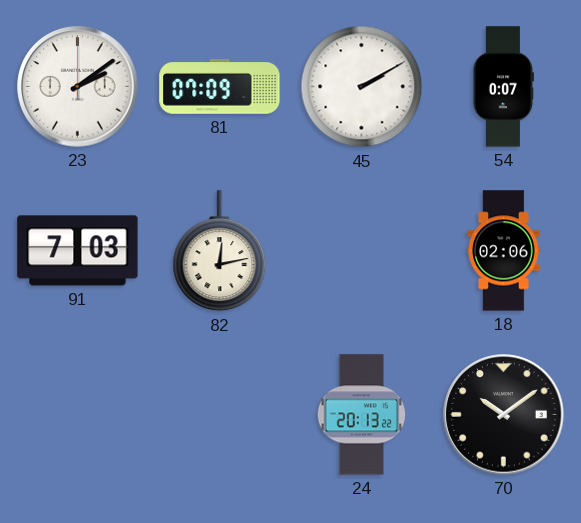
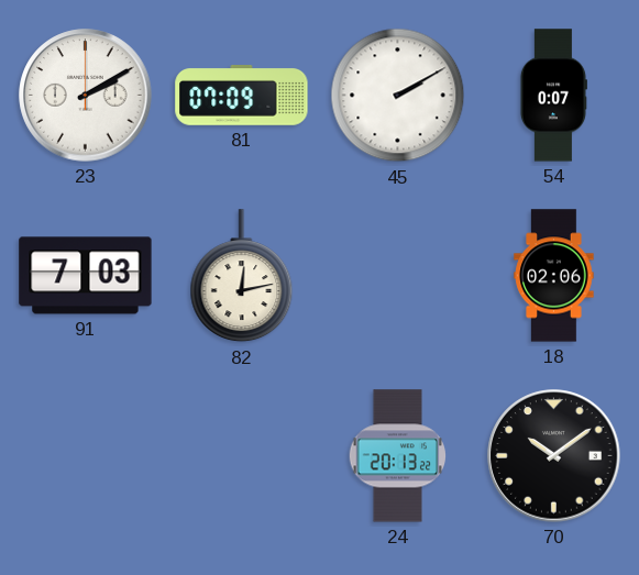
23: 2:09 -> 2:10 (86, 96)
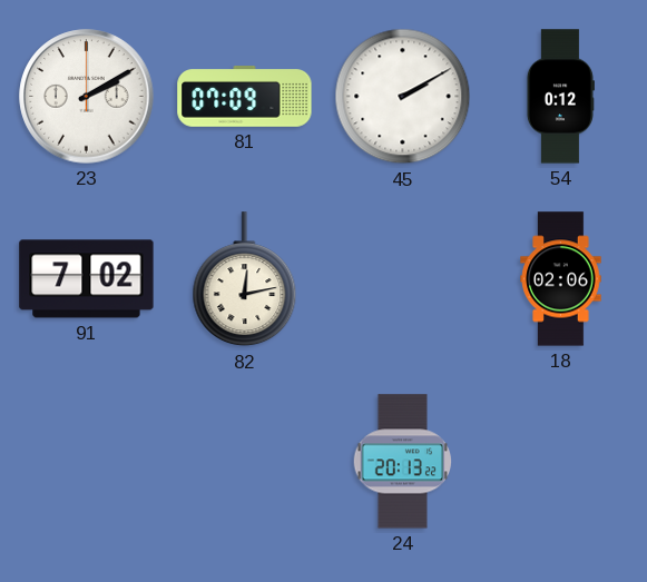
54: 0:07 -> 0:12 (560, 97)
91: 7:03 -> 7:02 (87, 279)
70: 10:09 -> none (554, 456)
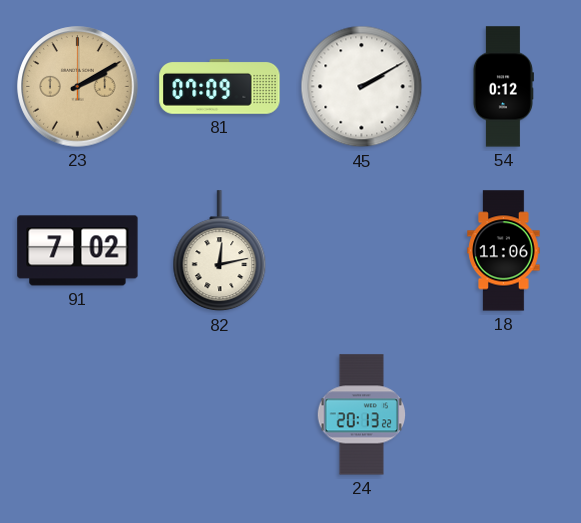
23 dial: white -> champagne (78, 87)
18: 02:06 -> 11:06 (504, 251)
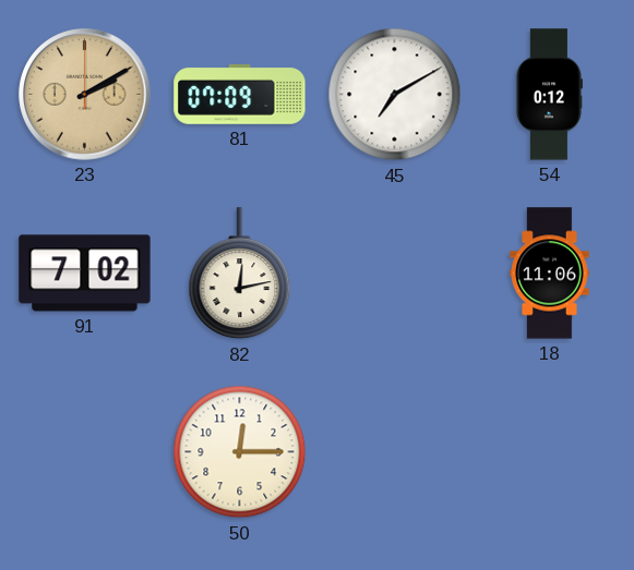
45: 2:10 -> 7:10 (395, 95)
50: none -> 12:15 (240, 452)
24: 20:13 -> none (361, 415)
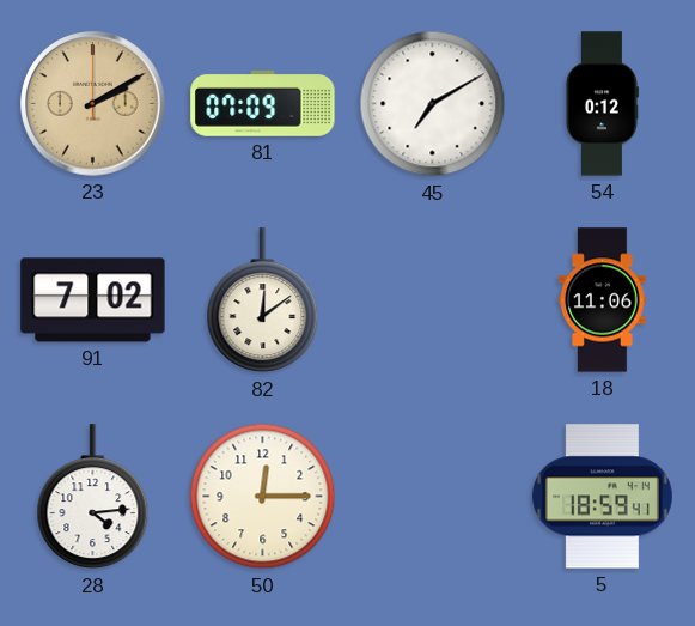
82: 12:13 -> 12:09 (263, 300)
28: none -> 4:14 (93, 497)
5: none -> 18:59 (602, 497)
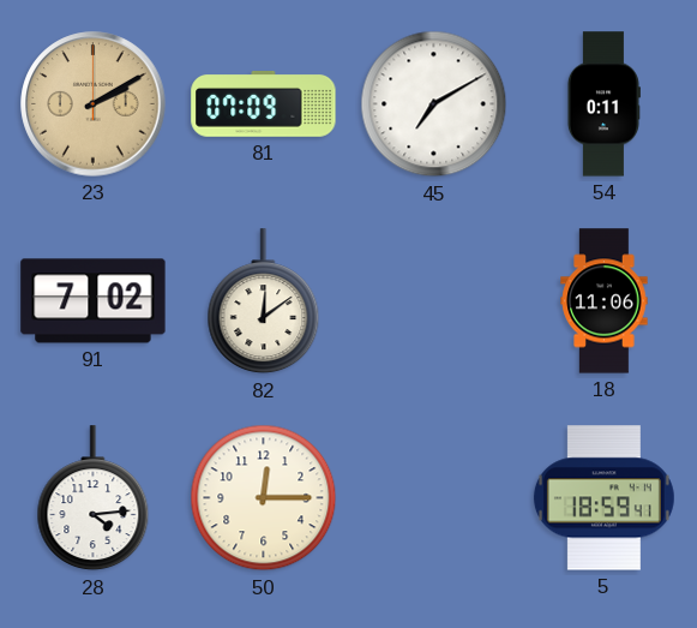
54: 0:12 -> 0:11 (603, 104)
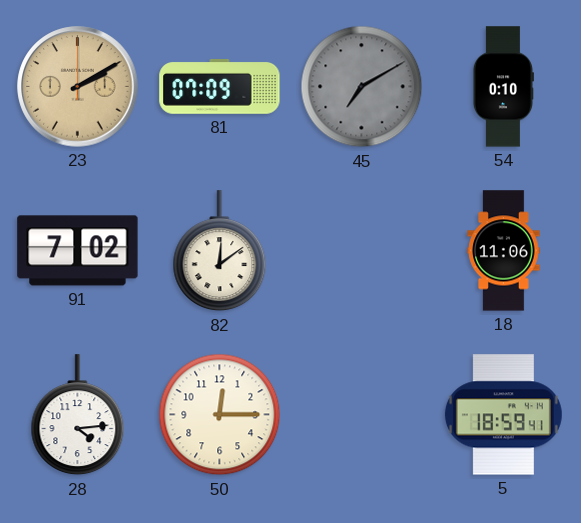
45 dial: white -> grey (362, 87)
54: 0:11 -> 0:10 (503, 87)
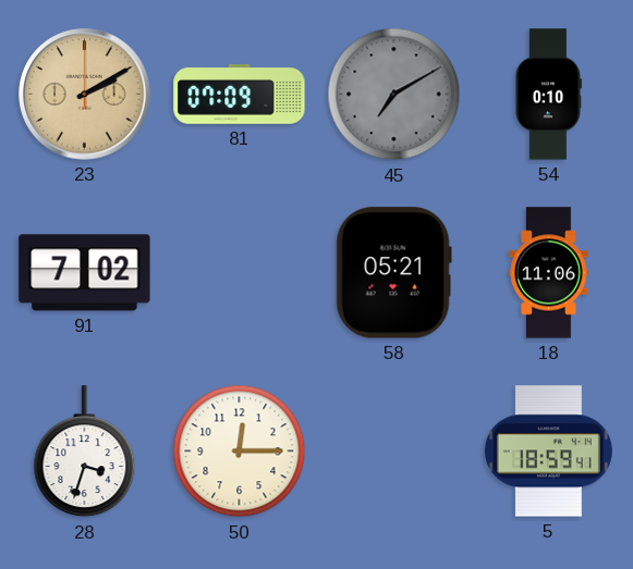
82: 12:09 -> none (220, 251)
58: none -> 05:21 (393, 273)
28: 4:14 -> 3:33 (85, 452)
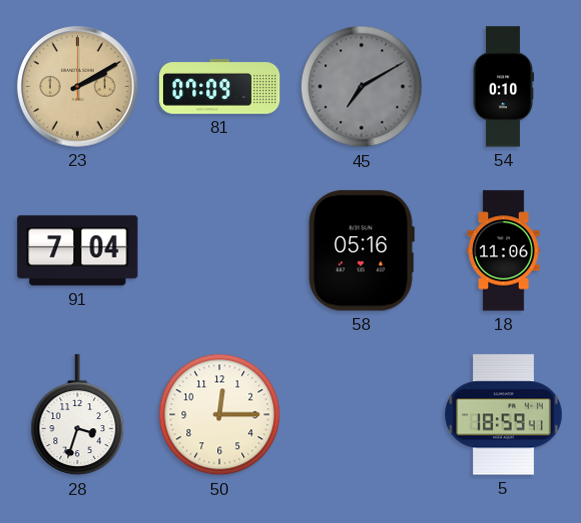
91: 7:02 -> 7:04 (78, 251)
58: 05:21 -> 05:16 (361, 251)
